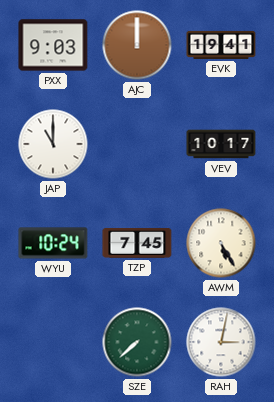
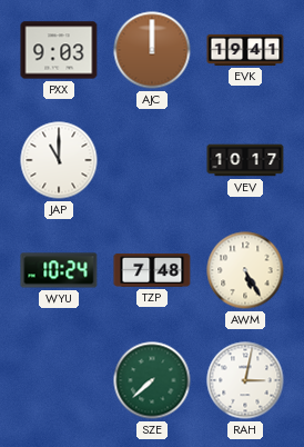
TZP: 7:45 -> 7:48 (152, 271)
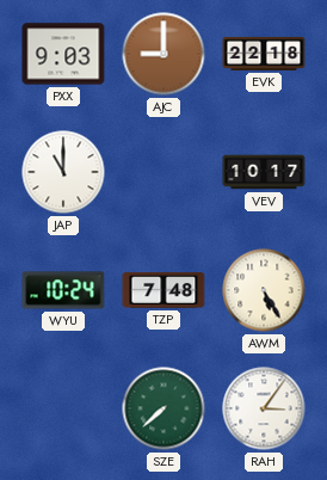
AJC: 12:00 -> 9:00 (163, 54)
EVK: 19:41 -> 22:18 (264, 54)
RAH: 3:02 -> 3:06 (264, 408)
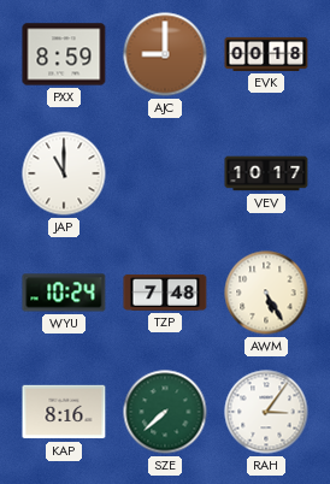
PXX: 9:03 -> 8:59 (64, 54)
EVK: 22:18 -> 00:18 (266, 54)
KAP: none -> 8:16 (64, 412)
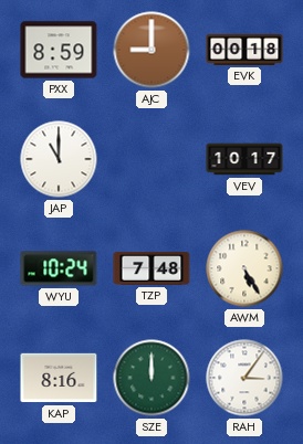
SZE: 7:38 -> 12:00 (151, 378)
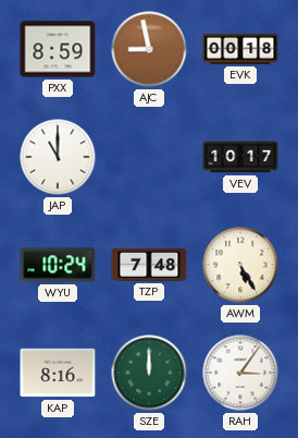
AJC: 9:00 -> 8:58 (149, 49)
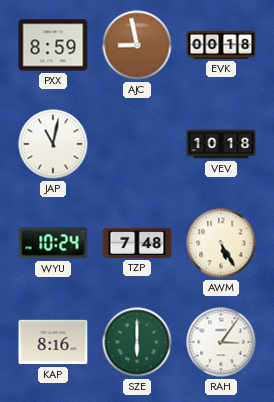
JAP: 11:00 -> 11:02 (53, 144)
VEV: 10:17 -> 10:18 (221, 144)
SZE: 12:00 -> 6:00 (137, 342)
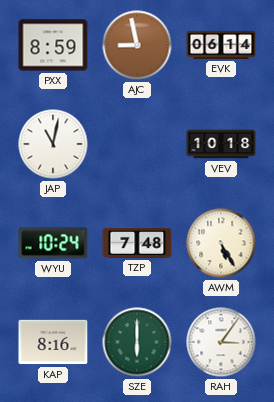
EVK: 00:18 -> 06:14 (221, 45)
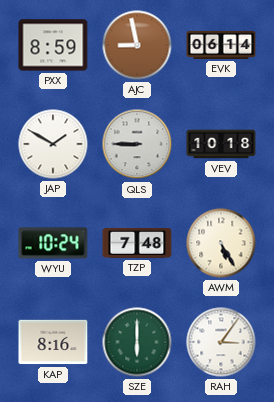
JAP: 11:02 -> 1:50 (53, 144)
QLS: none -> 8:45 (137, 144)
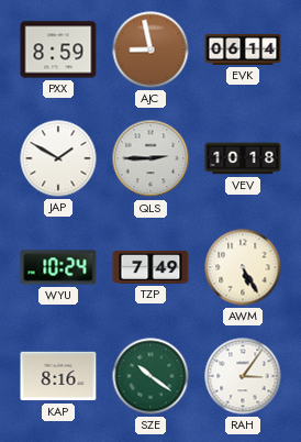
QLS: 8:45 -> 2:45 (150, 158)
TZP: 7:48 -> 7:49 (150, 268)
SZE: 6:00 -> 10:21 (150, 376)
